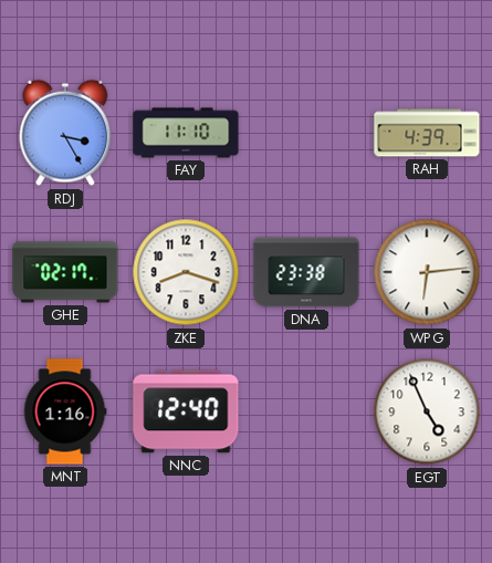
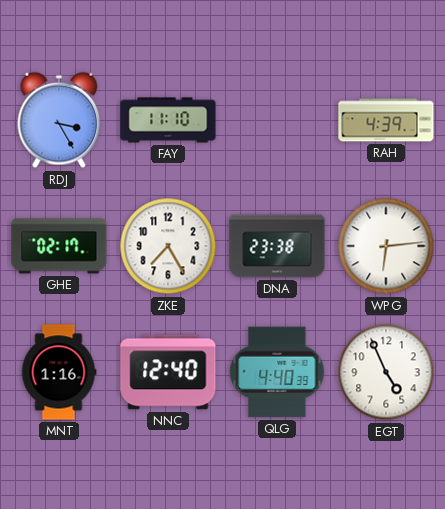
ZKE: 8:18 -> 7:25 (168, 246)
QLG: none -> 4:40 (277, 372)
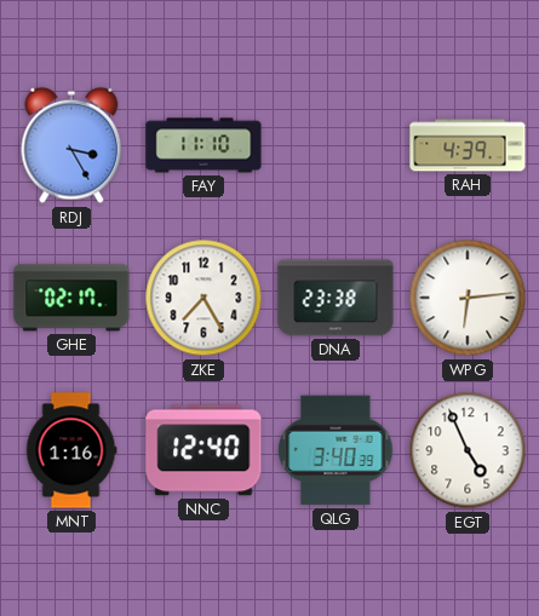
QLG: 4:40 -> 3:40 (336, 450)
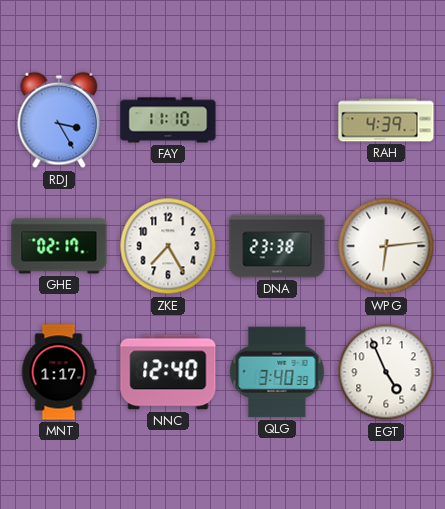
MNT: 1:16 -> 1:17 (59, 372)
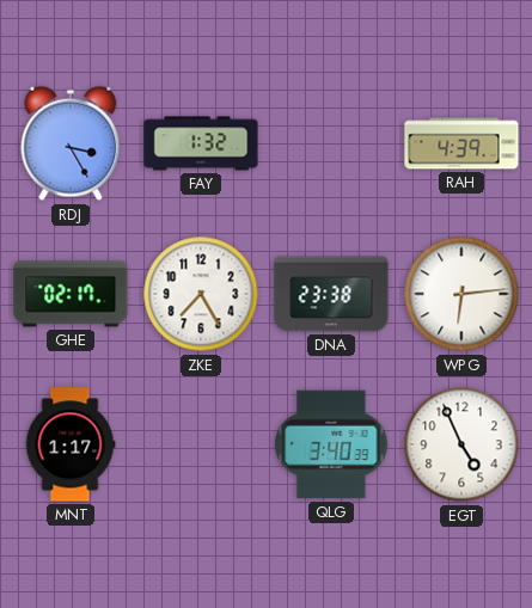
FAY: 11:10 -> 1:32 (201, 143)
NNC: 12:40 -> none (168, 372)
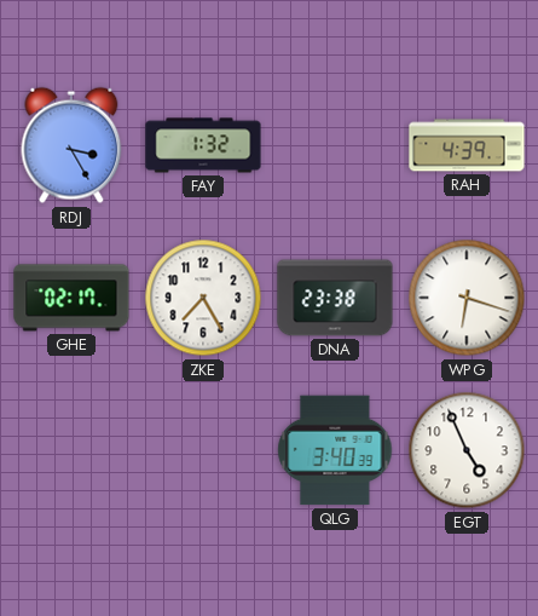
WPG: 6:14 -> 6:18 (467, 298)
MNT: 1:17 -> none (71, 444)
